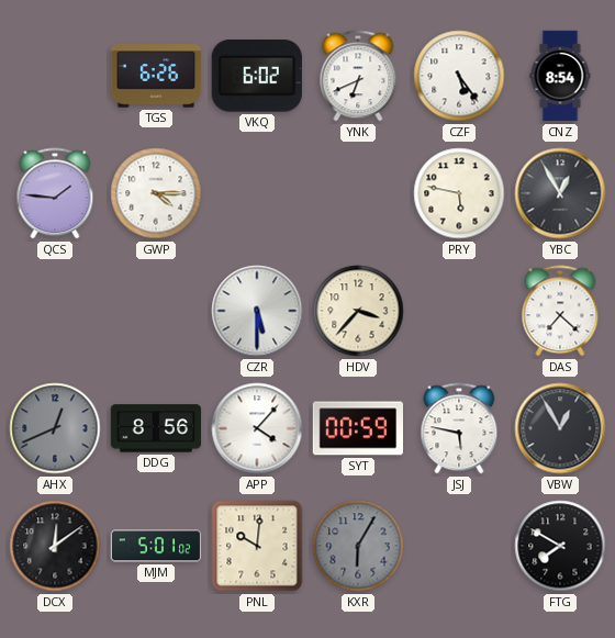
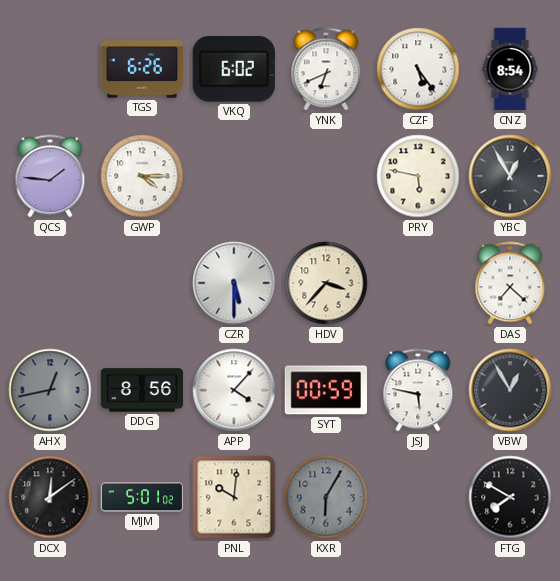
AHX: 12:41 -> 12:43 (50, 390)
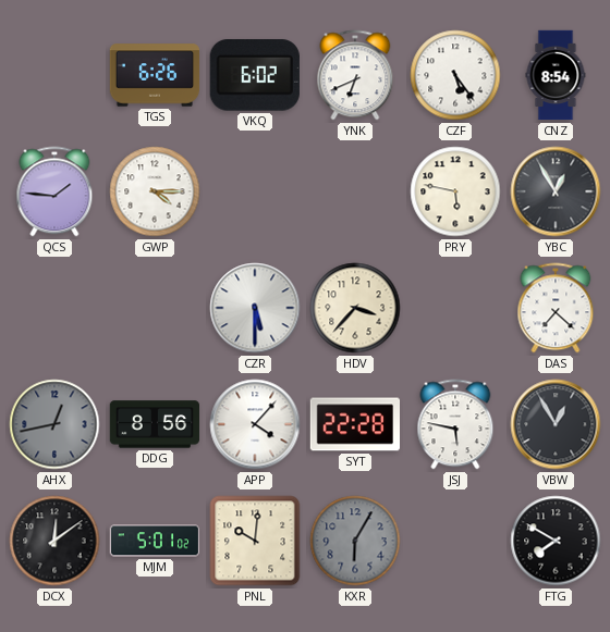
SYT: 00:59 -> 22:28 (355, 424)
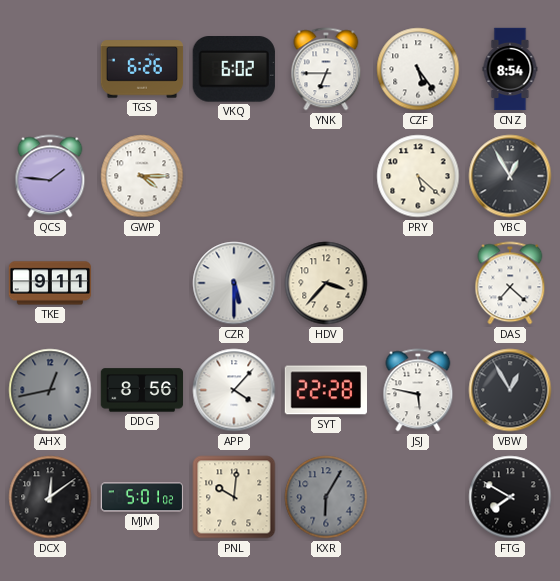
YNK: 6:41 -> 6:45 (326, 69)
PRY: 5:47 -> 5:22 (418, 176)
TKE: none -> 9:11 (50, 283)
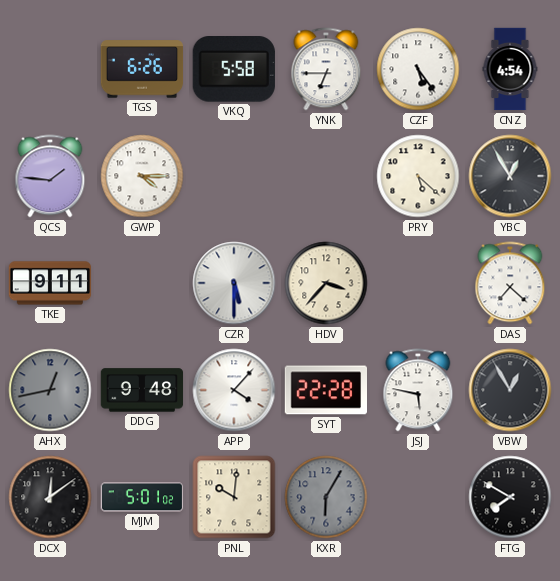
VKQ: 6:02 -> 5:58 (234, 70)
CNZ: 8:54 -> 4:54 (510, 69)
DDG: 8:56 -> 9:48 (142, 390)
